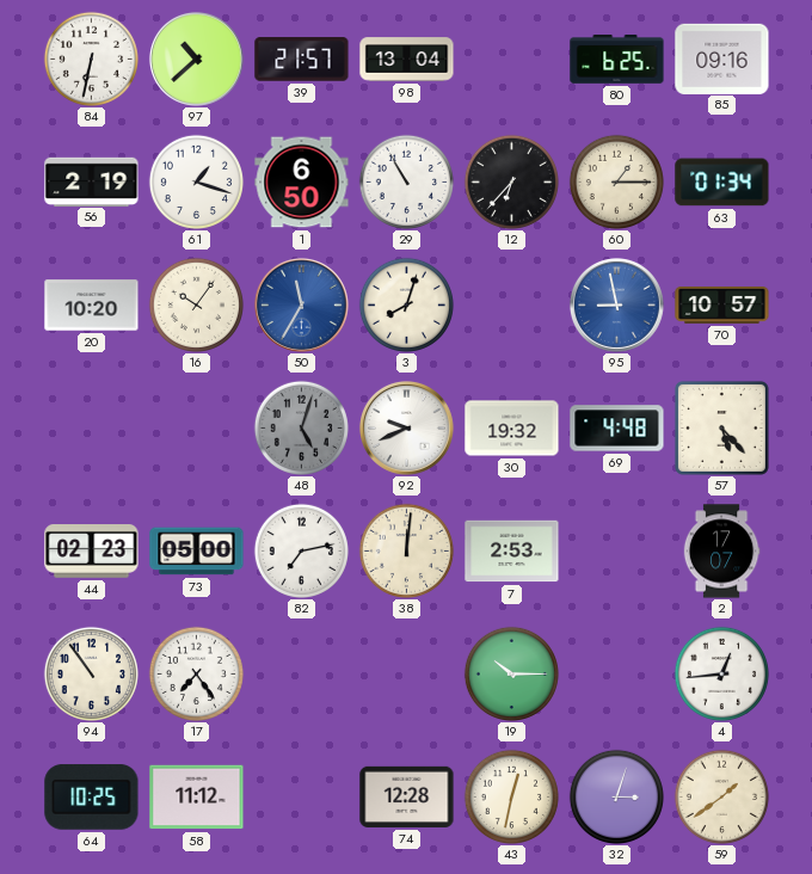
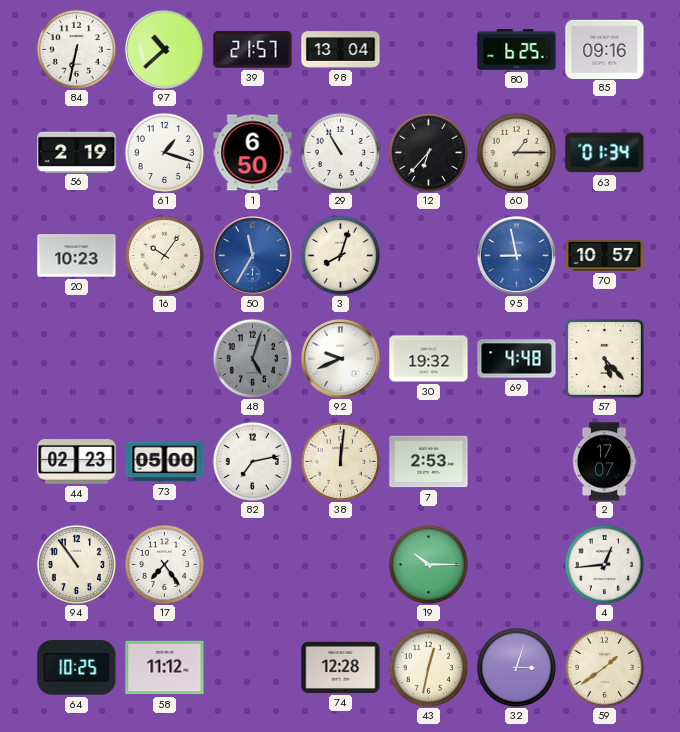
20: 10:20 -> 10:23 (77, 256)
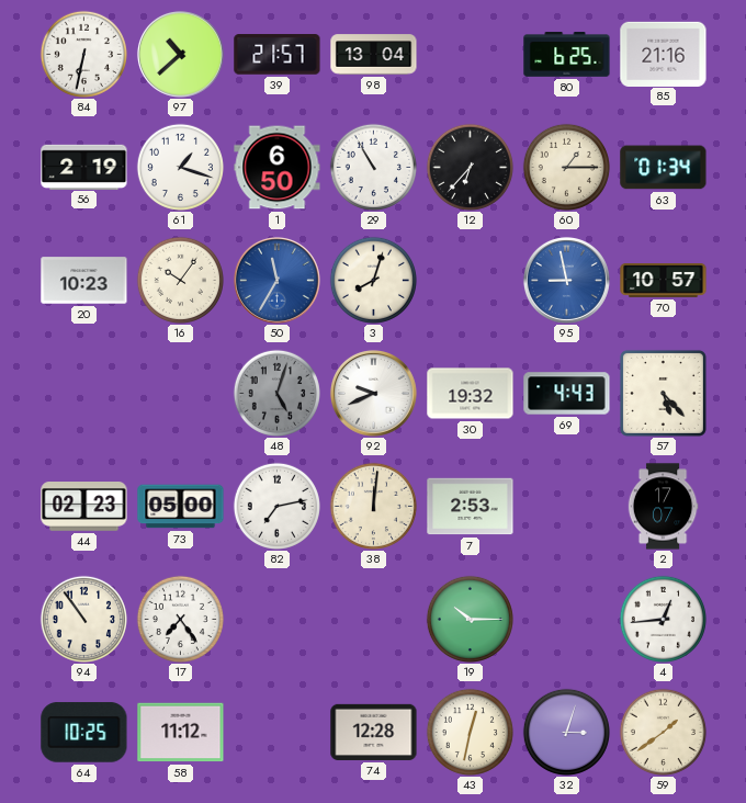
85: 09:16 -> 21:16 (664, 54)
69: 4:48 -> 4:43 (567, 394)
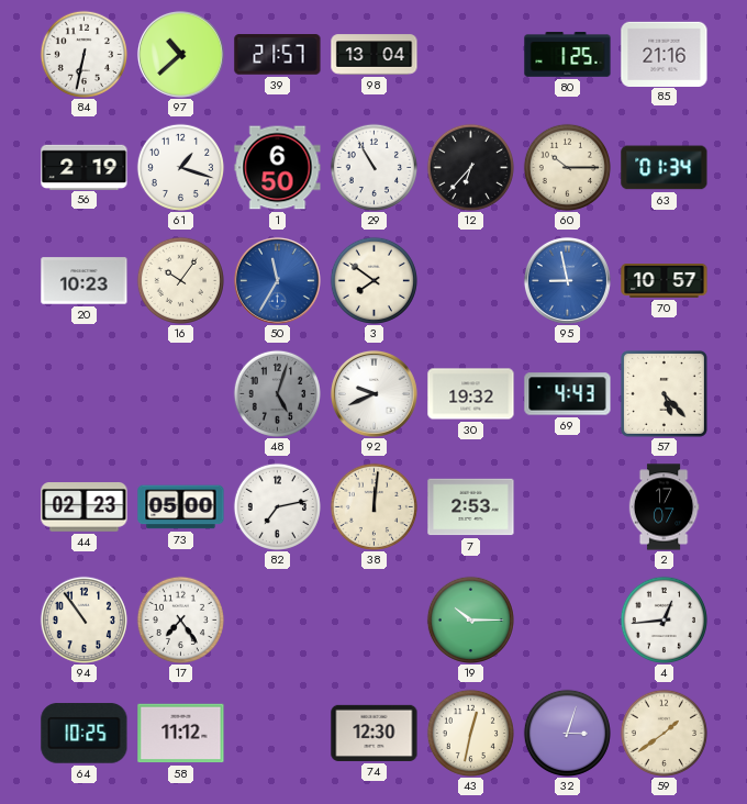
80: 6:25 -> 1:25 (568, 55)
60: 1:15 -> 10:15 (567, 167)
3: 8:03 -> 7:51 (374, 280)
74: 12:28 -> 12:30 (375, 733)
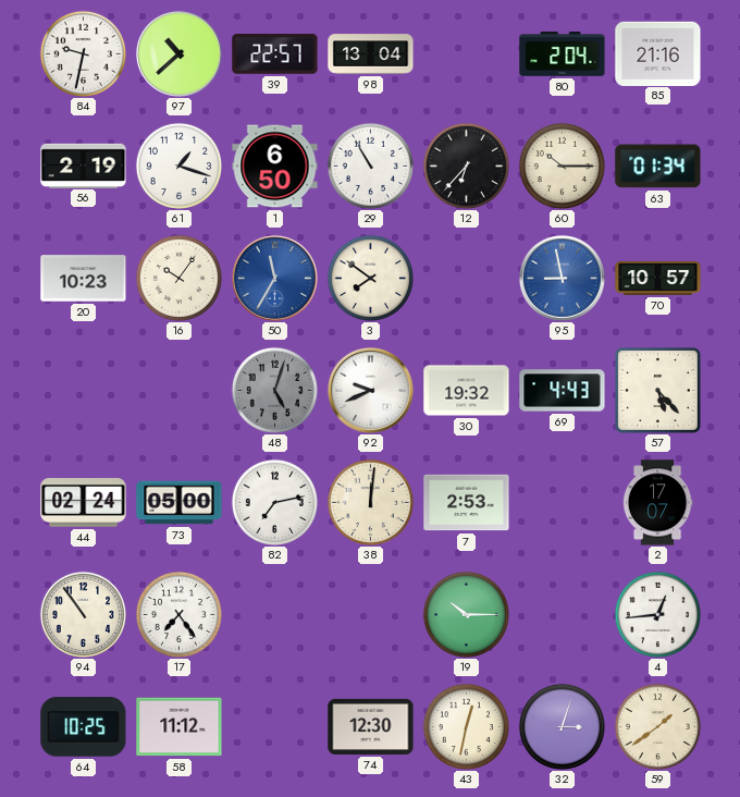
84: 6:32 -> 9:32 (83, 53)
39: 21:57 -> 22:57 (275, 54)
80: 1:25 -> 2:04 (563, 54)
44: 02:23 -> 02:24 (84, 503)
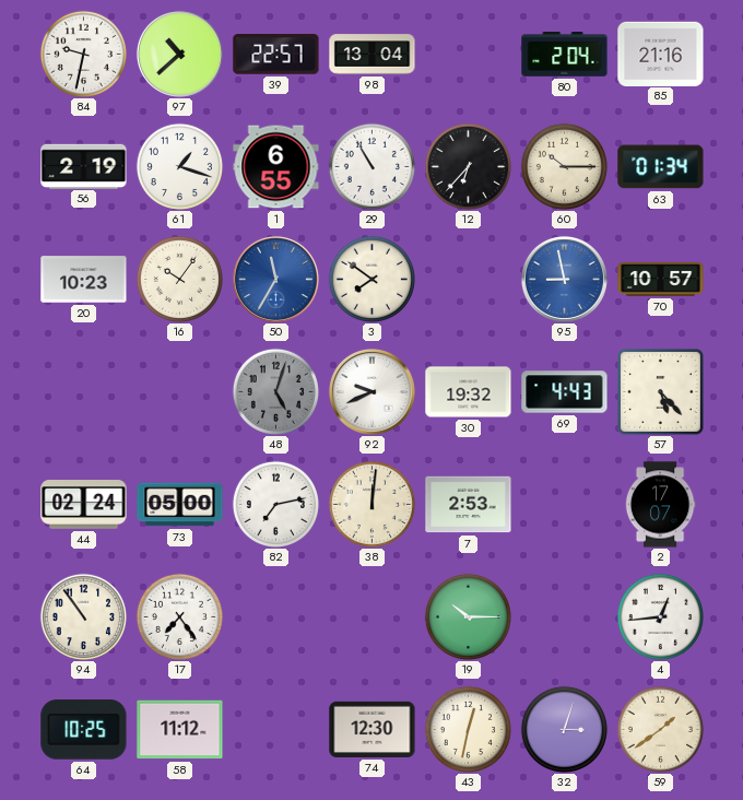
1: 6:50 -> 6:55 (276, 167)
